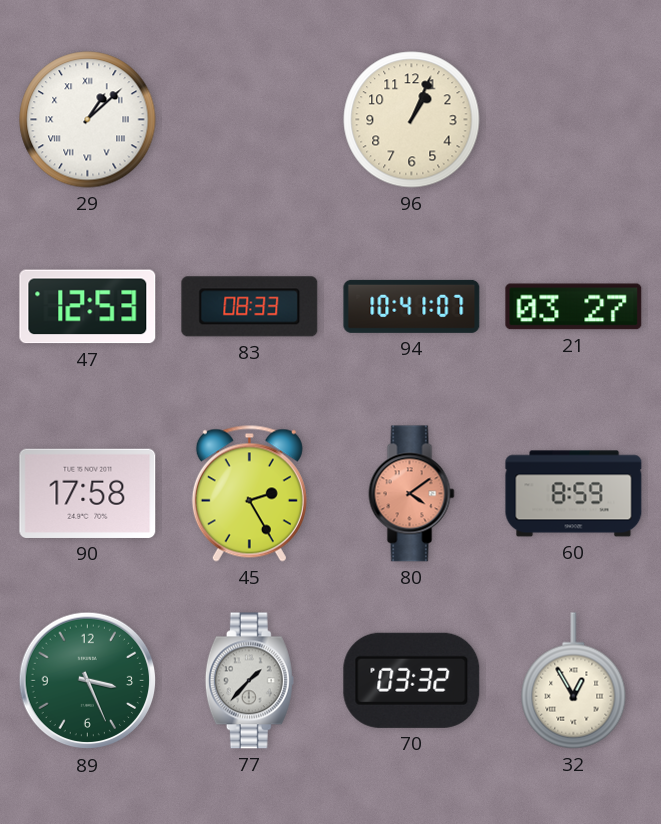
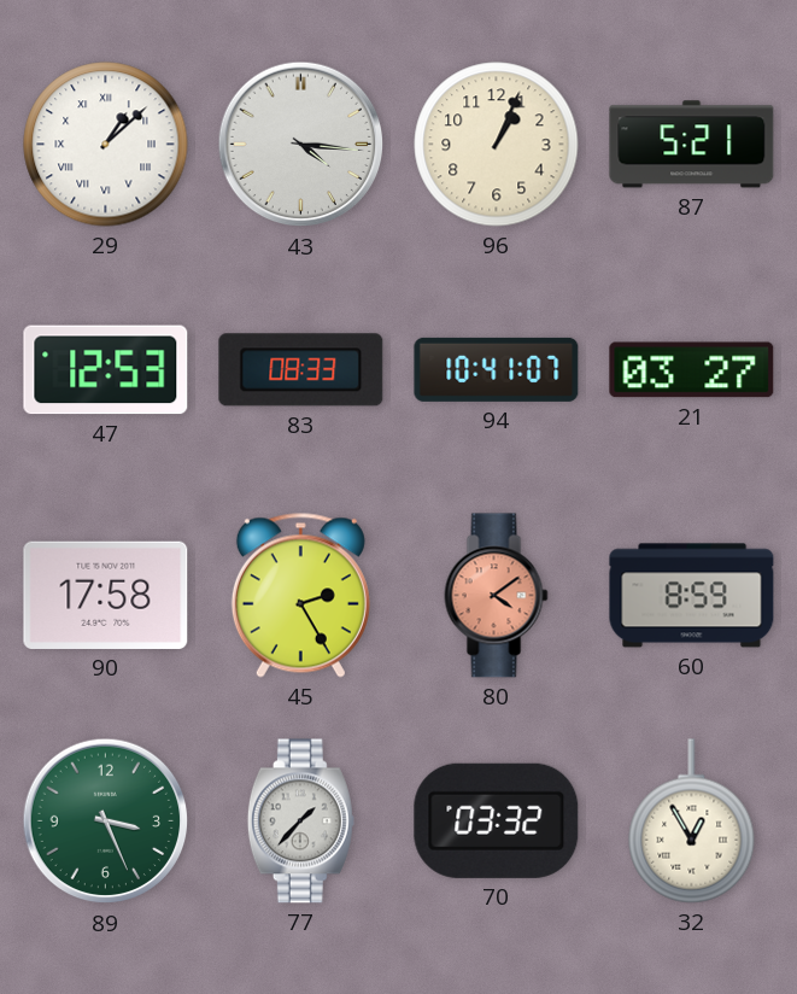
43: none -> 4:16 (301, 145)
87: none -> 5:21 (692, 145)
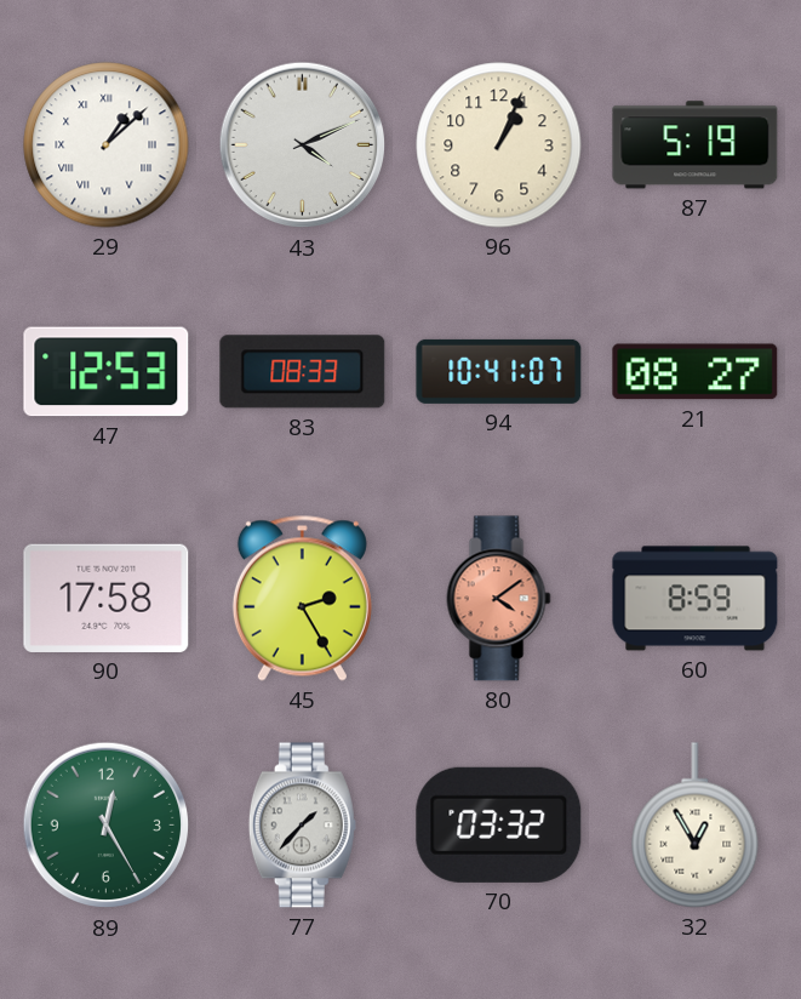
43: 4:16 -> 4:11 (303, 145)
87: 5:21 -> 5:19 (696, 145)
21: 03:27 -> 08:27 (696, 372)
89: 3:26 -> 12:25 (107, 826)
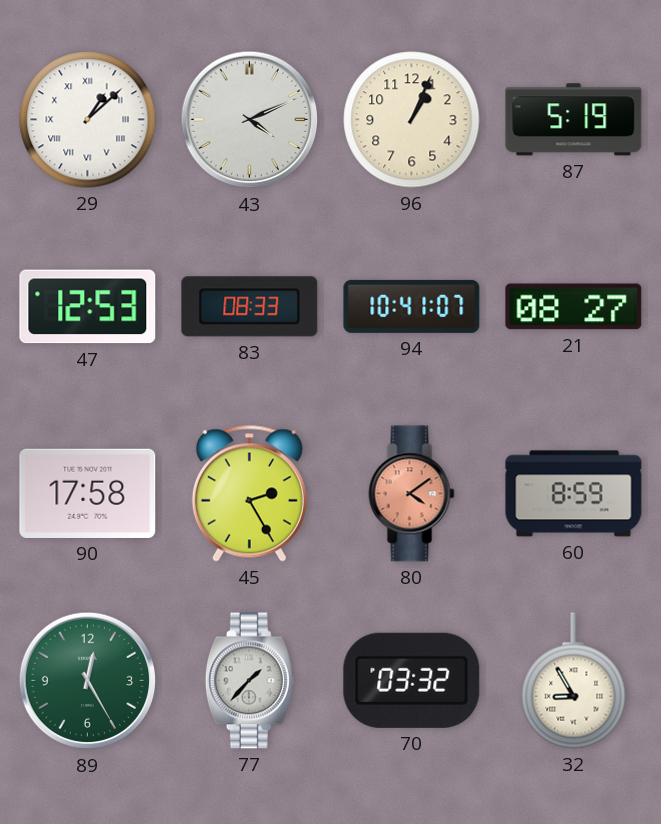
32: 12:55 -> 8:55 (574, 681)
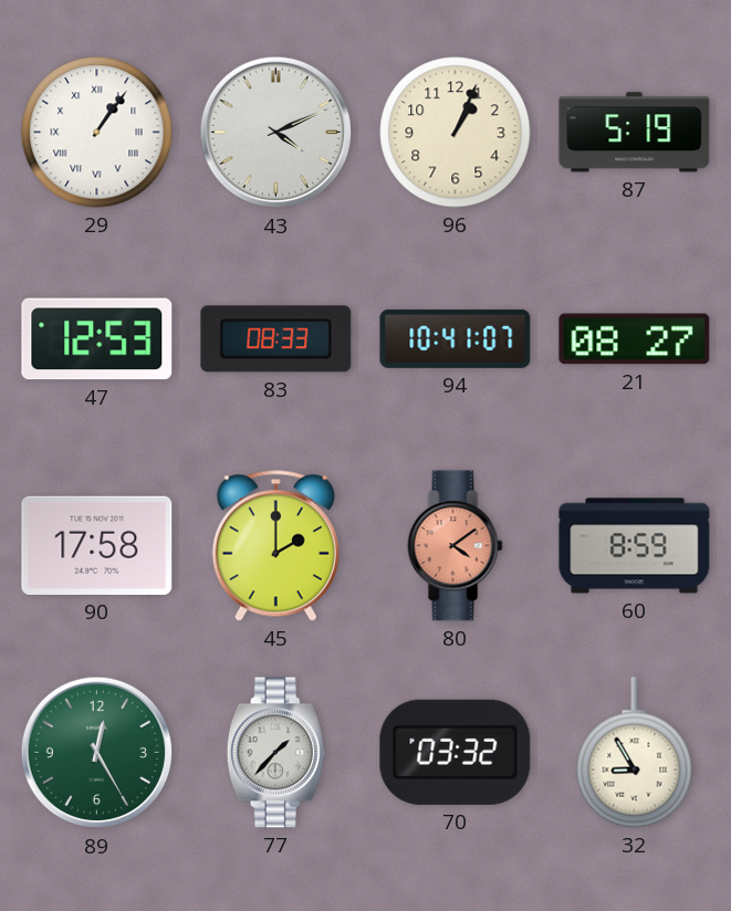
29: 1:08 -> 1:06 (97, 133)
45: 2:25 -> 2:00 (275, 545)
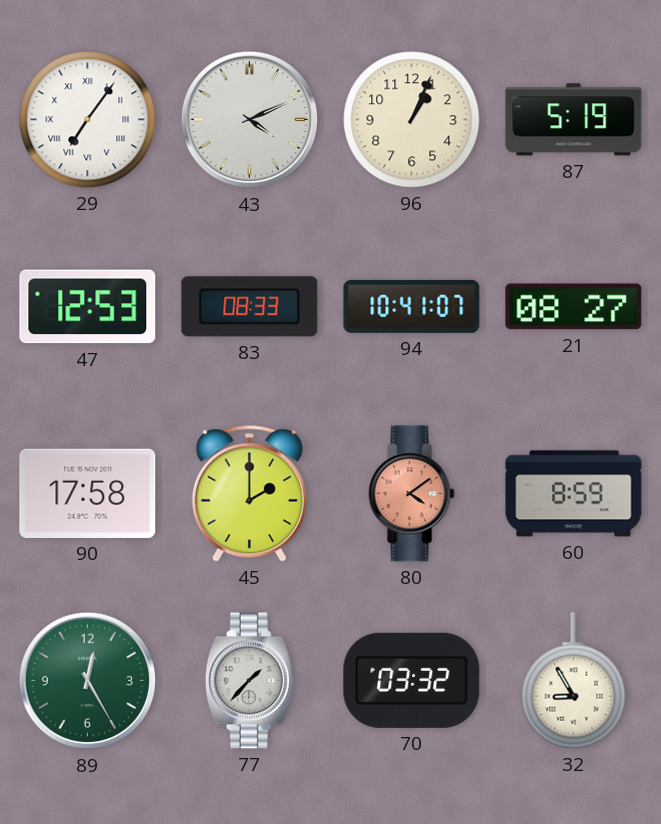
29: 1:06 -> 7:06 (88, 120)
